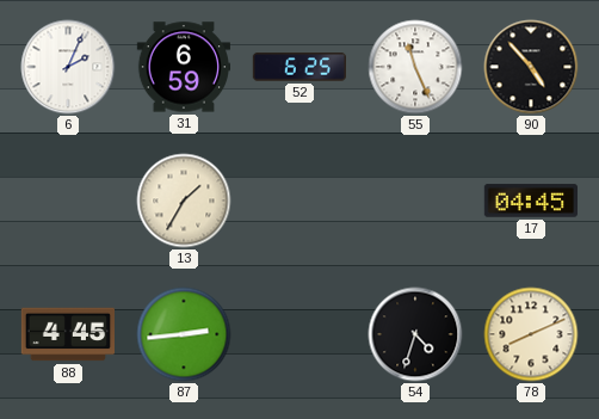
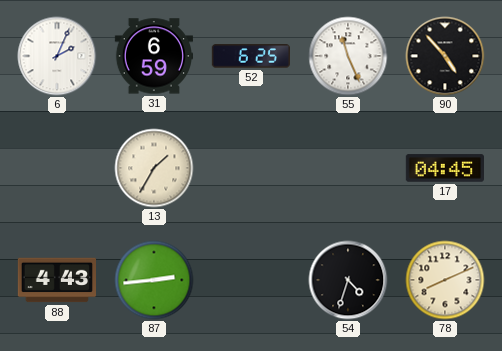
88: 4:45 -> 4:43 (56, 280)
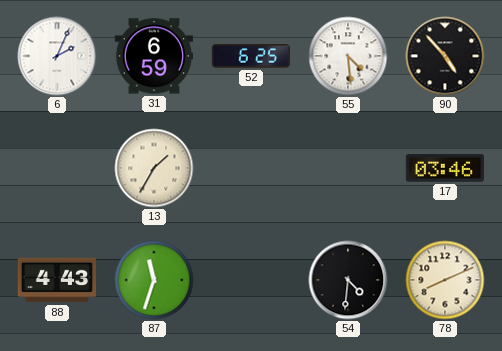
55: 11:26 -> 4:29 (348, 56)
17: 04:45 -> 03:46 (444, 168)
87: 2:44 -> 11:33 (154, 280)
54: 4:33 -> 4:31 (348, 280)
